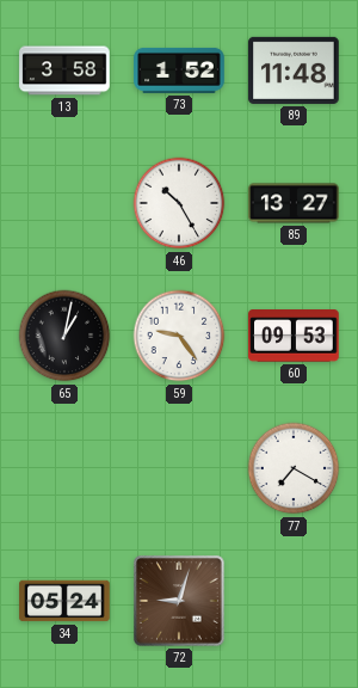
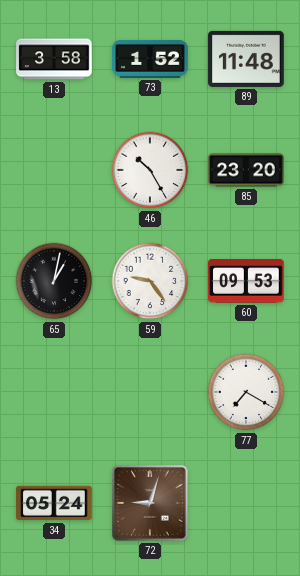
85: 13:27 -> 23:20 (246, 170)
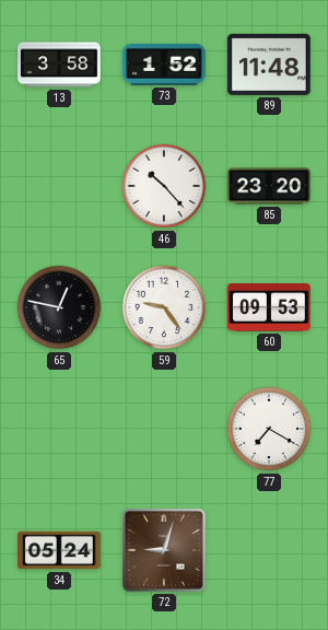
46: 10:25 -> 10:23 (164, 186)
65: 1:02 -> 12:47 (59, 307)
